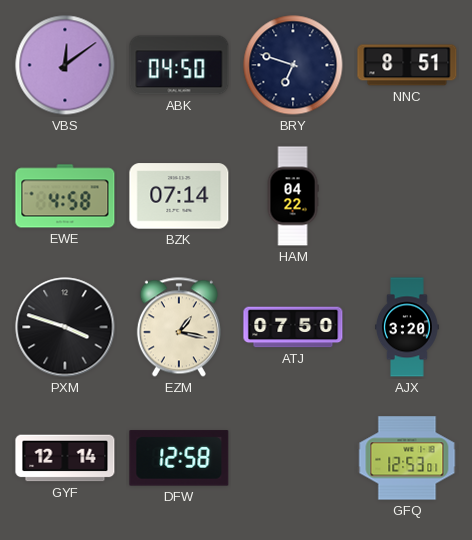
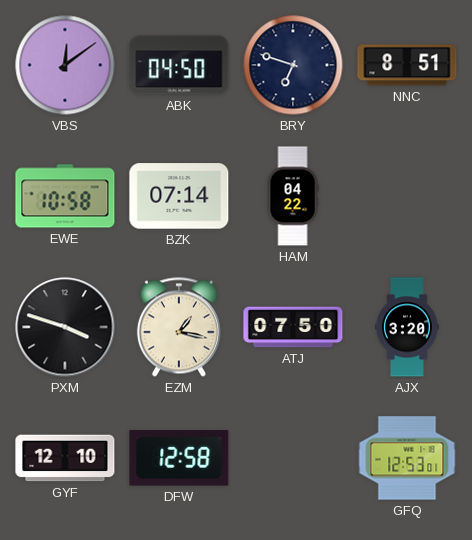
EWE: 4:58 -> 10:58 (65, 196)
GYF: 12:14 -> 12:10 (65, 458)
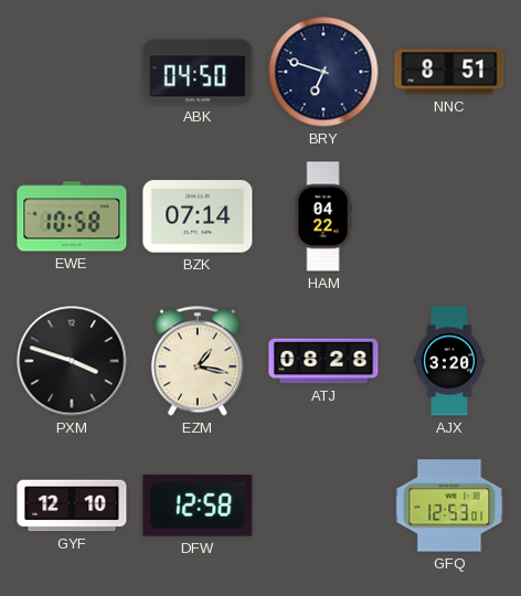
VBS: 12:09 -> none (65, 65)
ATJ: 07:50 -> 08:28 (323, 361)
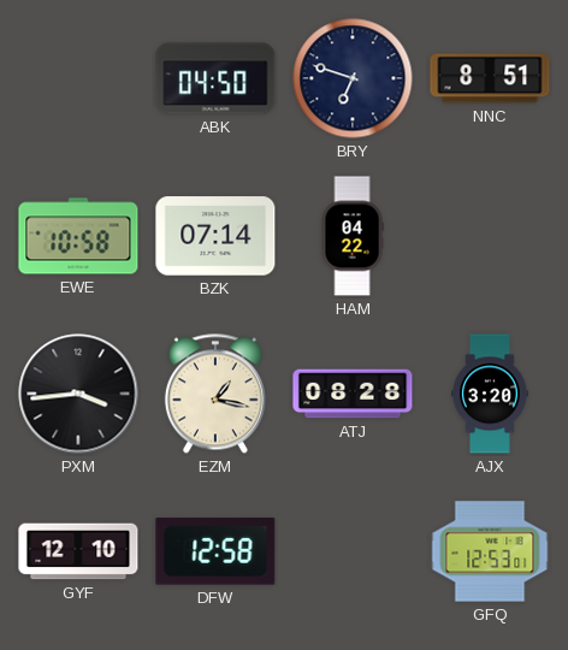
PXM: 3:48 -> 3:44 (78, 394)
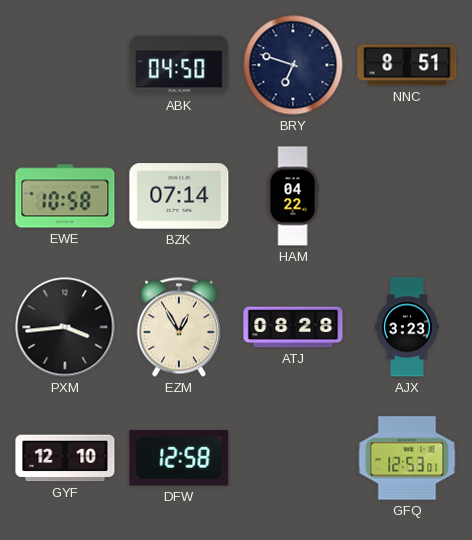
EZM: 1:17 -> 12:55 (179, 327)
AJX: 3:20 -> 3:23 (408, 327)
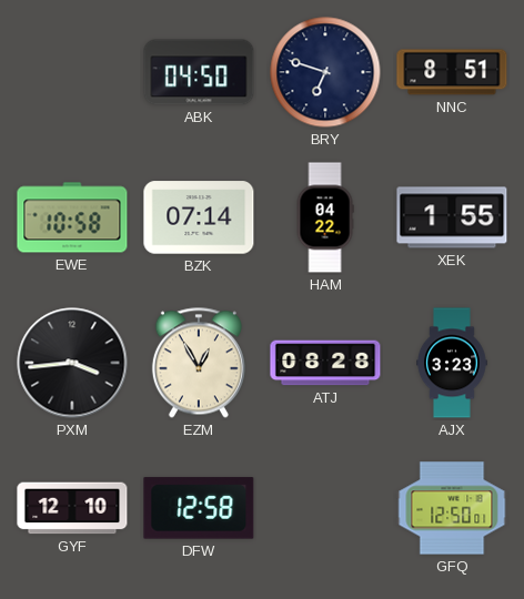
XEK: none -> 1:55 (452, 217)
GFQ: 12:53 -> 12:50 (452, 508)
